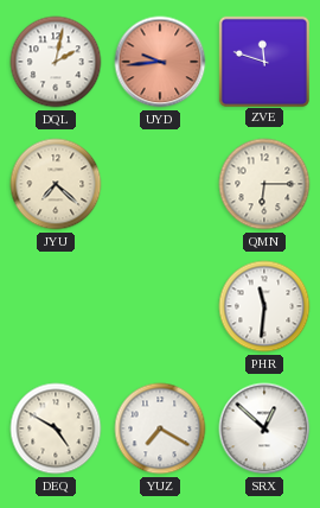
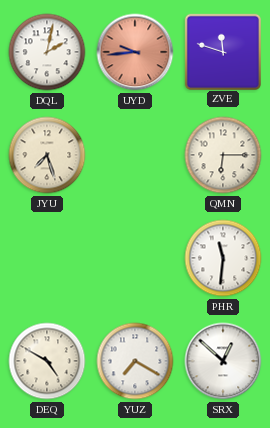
JYU: 7:22 -> 7:27 (47, 155)
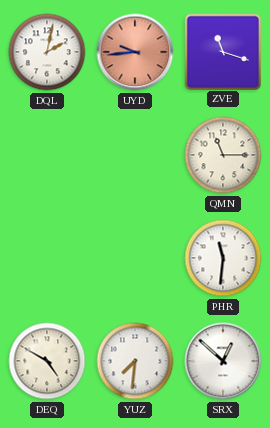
ZVE: 11:48 -> 11:18 (222, 51)
JYU: 7:27 -> none (47, 155)
QMN: 6:15 -> 11:15 (223, 155)
YUZ: 7:20 -> 7:31 (135, 361)
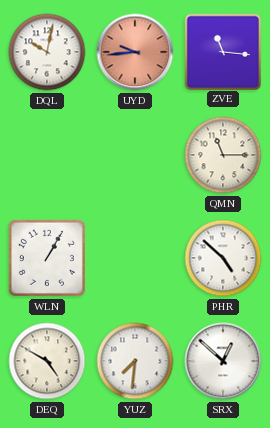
DQL: 2:02 -> 10:02 (47, 52)
ZVE: 11:18 -> 11:16 (222, 51)
WLN: none -> 1:05 (47, 258)
PHR: 11:31 -> 4:52 (223, 258)
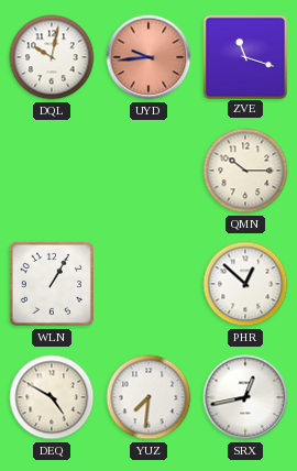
ZVE: 11:16 -> 11:18 (244, 56)
QMN: 11:15 -> 10:15 (245, 171)
PHR: 4:52 -> 12:52 (245, 284)
SRX: 12:52 -> 12:43 (245, 397)
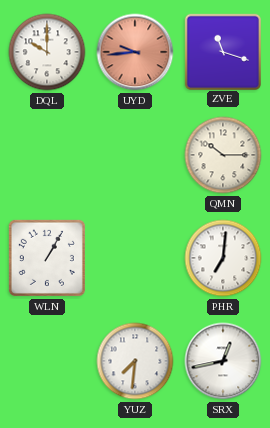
DQL: 10:02 -> 10:00 (47, 52)
PHR: 12:52 -> 7:01 (223, 258)
DEQ: 4:50 -> none (52, 397)
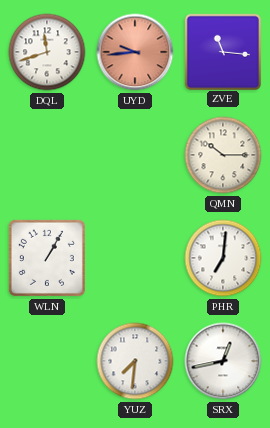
DQL: 10:00 -> 11:42 (47, 52)
ZVE: 11:18 -> 11:16 (222, 51)
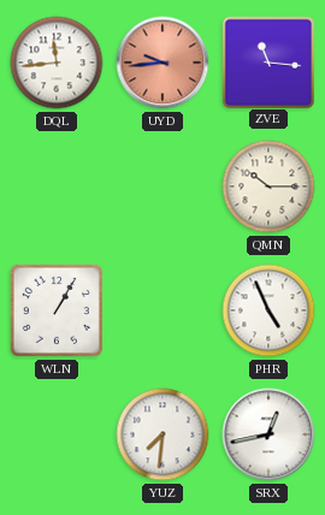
DQL: 11:42 -> 11:44 (57, 63)
PHR: 7:01 -> 4:56 (268, 310)
